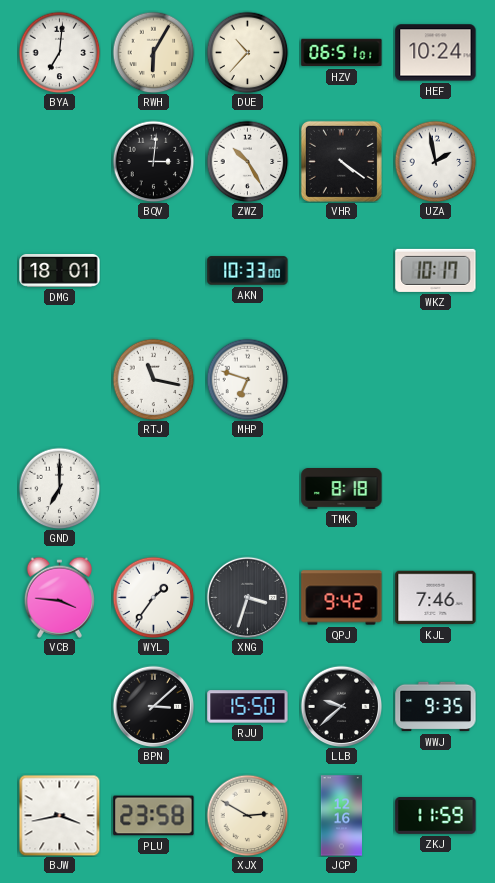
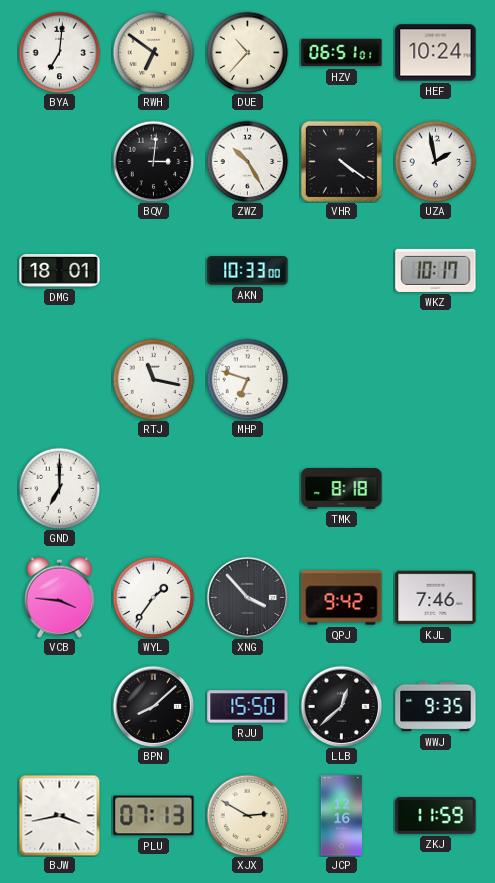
RWH: 6:05 -> 6:51 (153, 52)
XNG: 3:33 -> 3:53 (247, 597)
BPN: 3:08 -> 8:08 (153, 706)
LLB: 9:38 -> 12:38 (341, 706)
PLU: 23:58 -> 07:13 (154, 816)
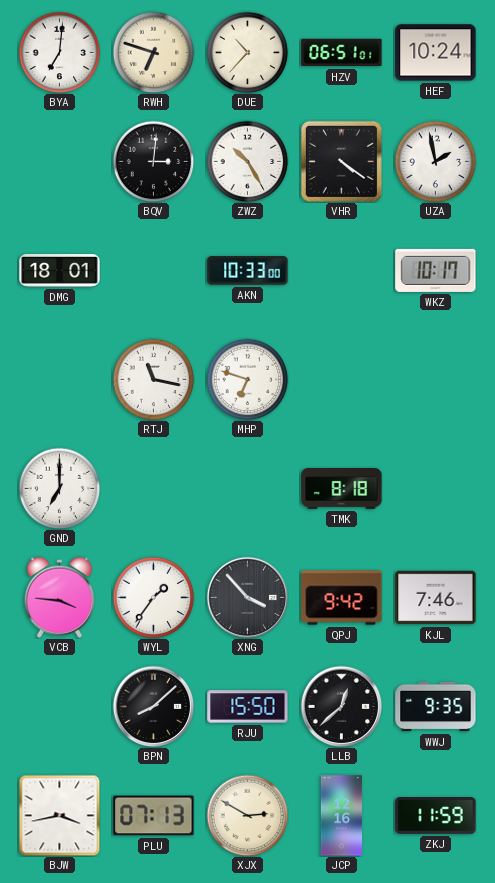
RWH: 6:51 -> 6:48 (153, 52)
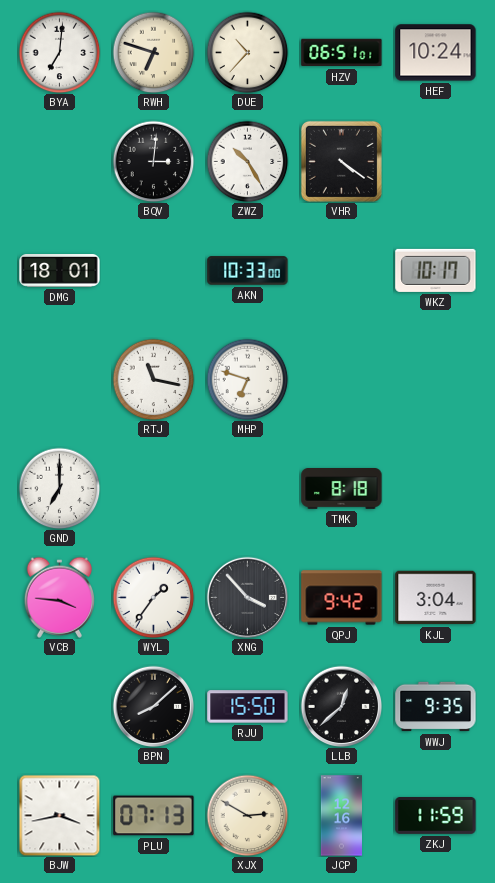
UZA: 1:58 -> none (435, 161)
KJL: 7:46 -> 3:04 (436, 598)
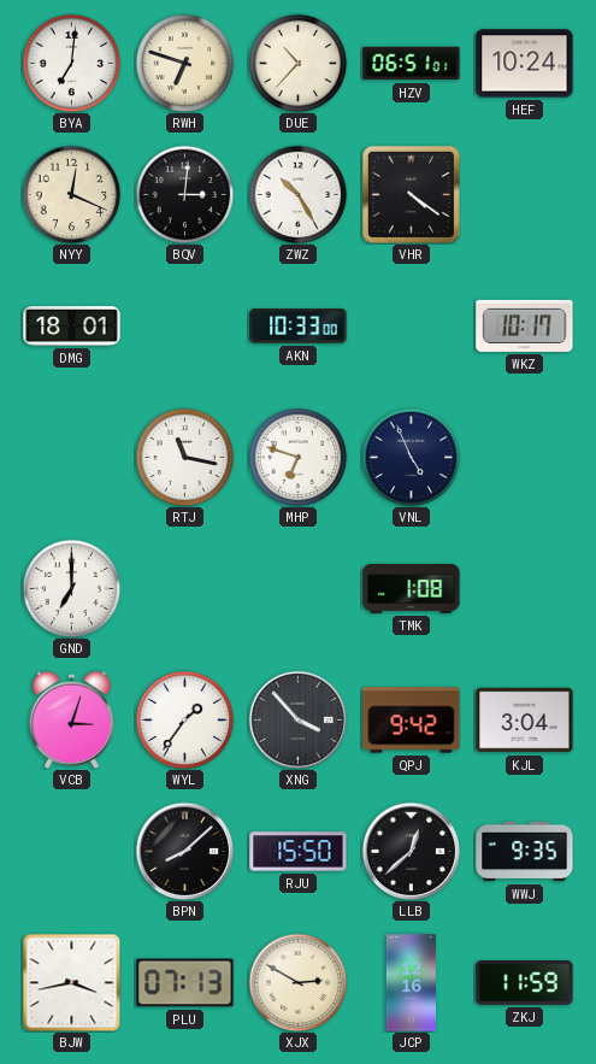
NYY: none -> 12:19 (71, 194)
VNL: none -> 4:56 (411, 457)
TMK: 8:18 -> 1:08 (412, 589)
VCB: 3:46 -> 3:03 (71, 719)
